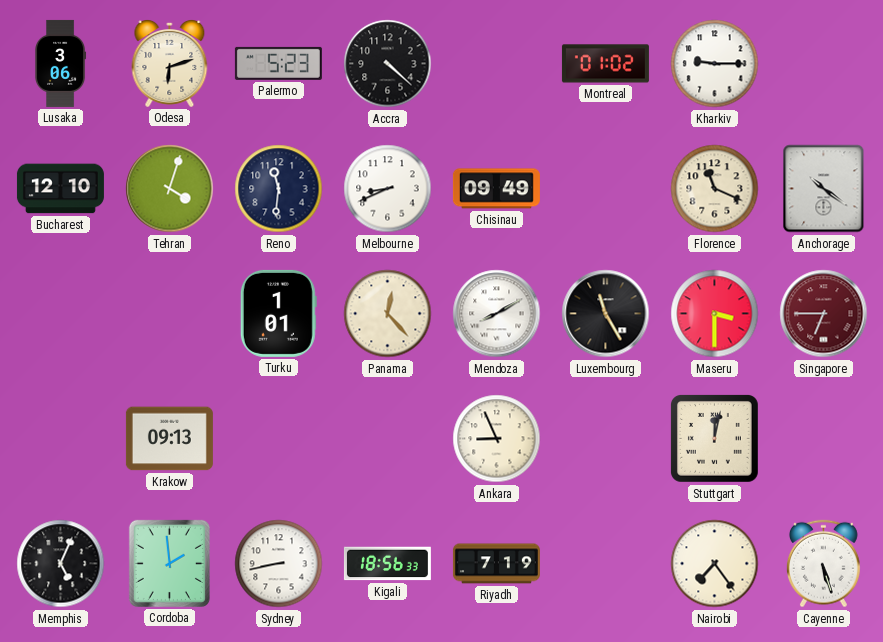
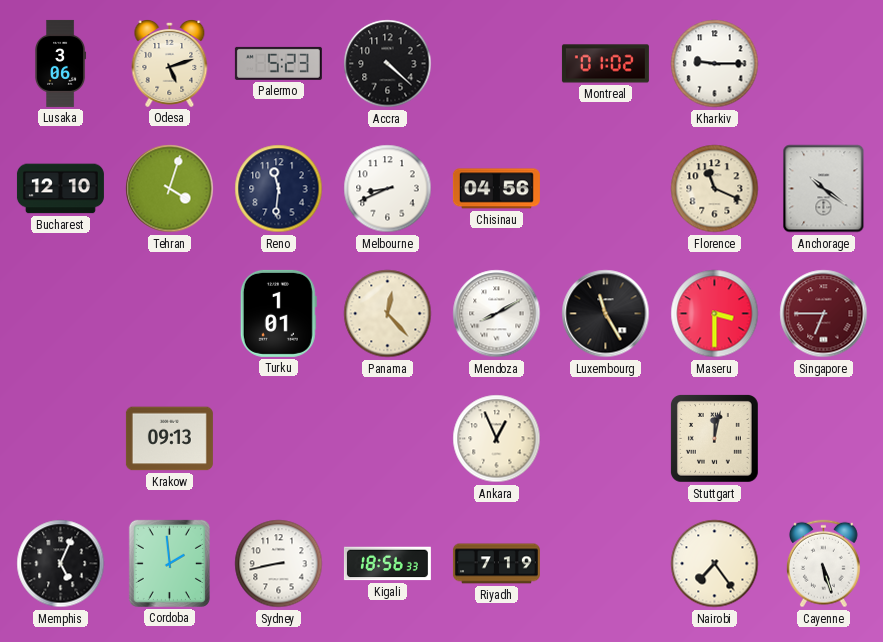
Odesa: 6:12 -> 5:12 (170, 64)
Chisinau: 09:49 -> 04:56 (496, 189)
Ankara: 8:56 -> 12:56 (497, 439)
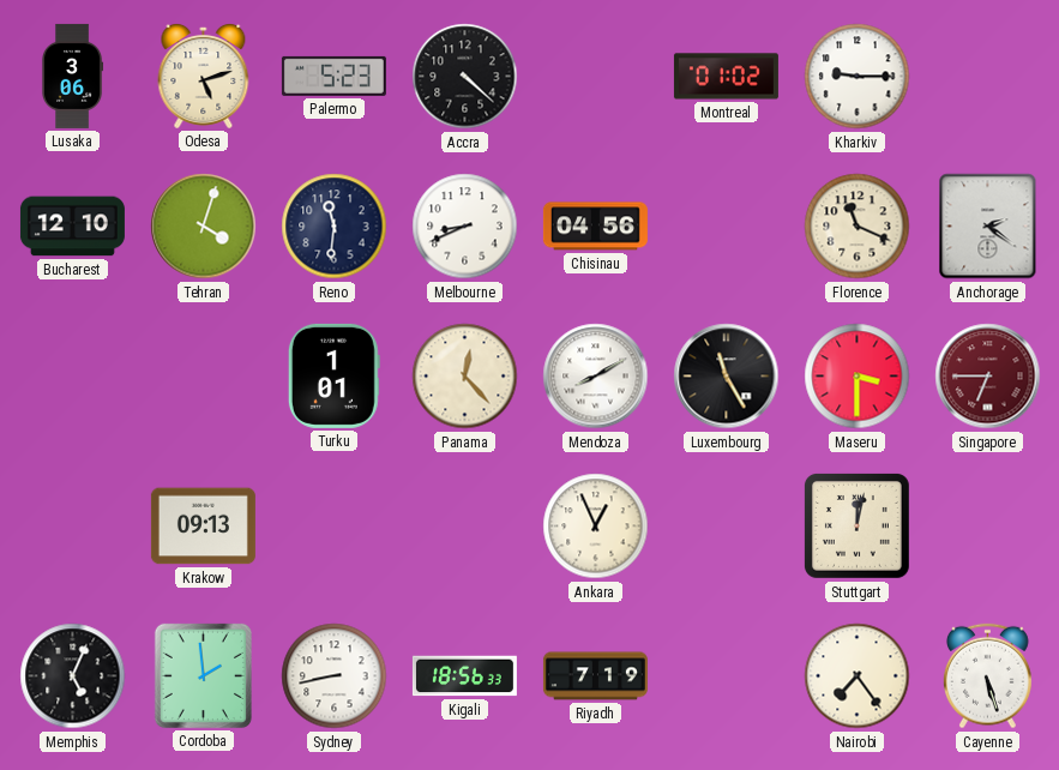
Anchorage: 10:21 -> 2:21 (988, 227)
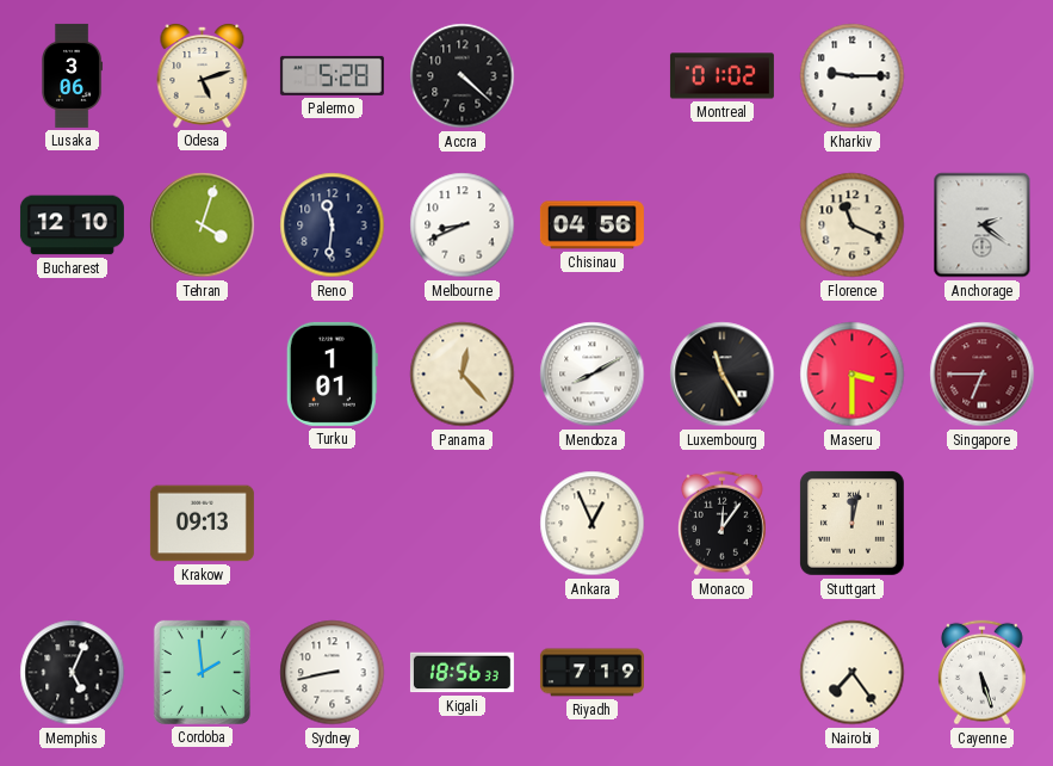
Palermo: 5:23 -> 5:28 (332, 75)
Monaco: none -> 12:06 (721, 524)
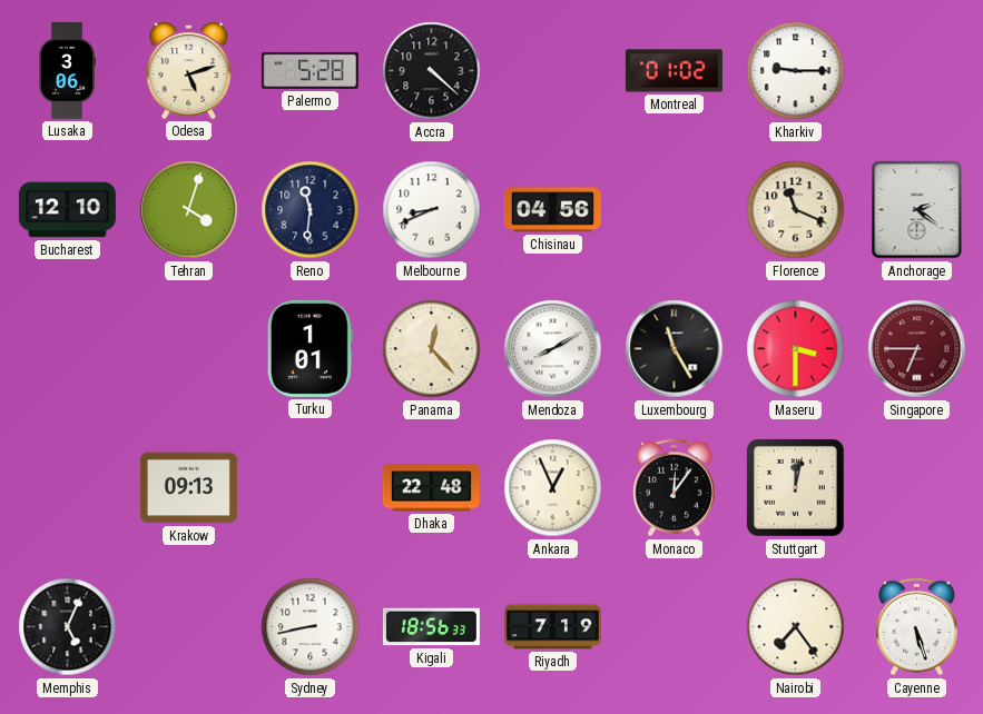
Dhaka: none -> 22:48 (431, 488)
Cordoba: 1:59 -> none (202, 672)
